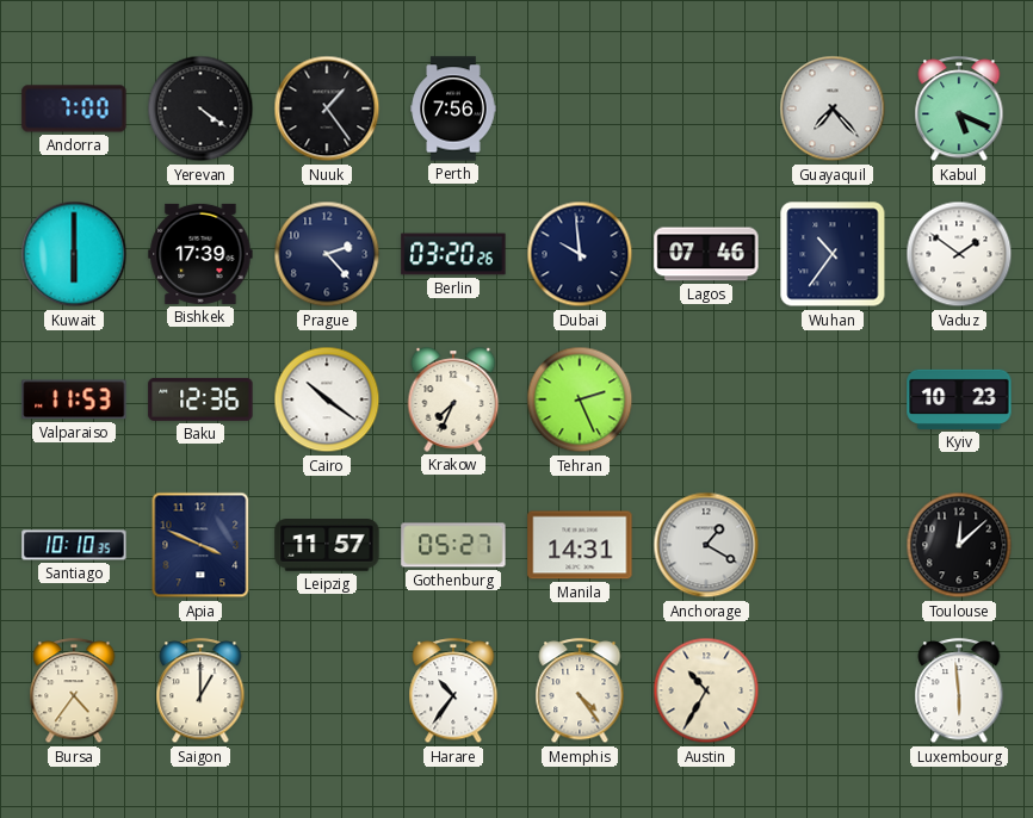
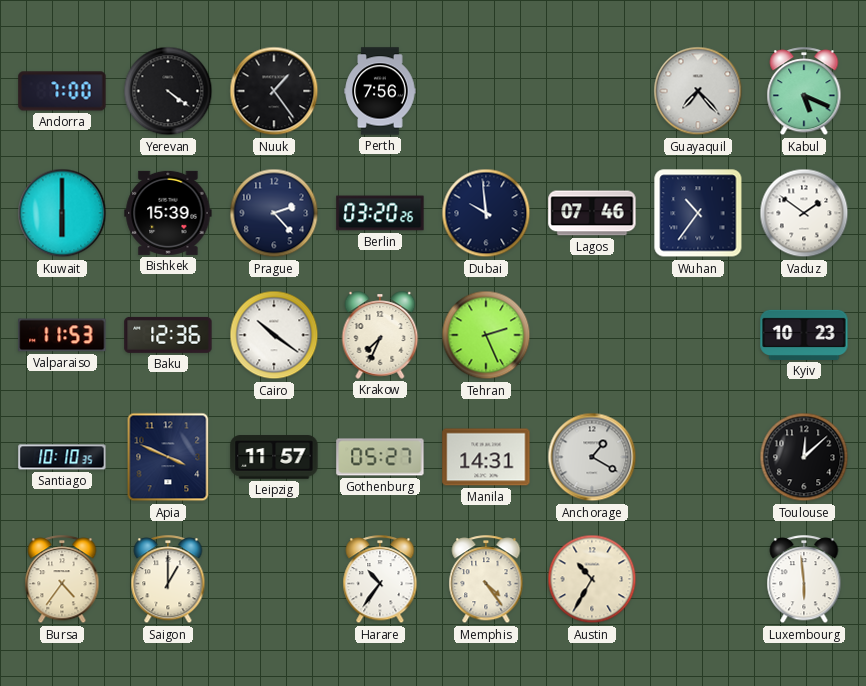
Bishkek: 17:39 -> 15:39 (168, 213)
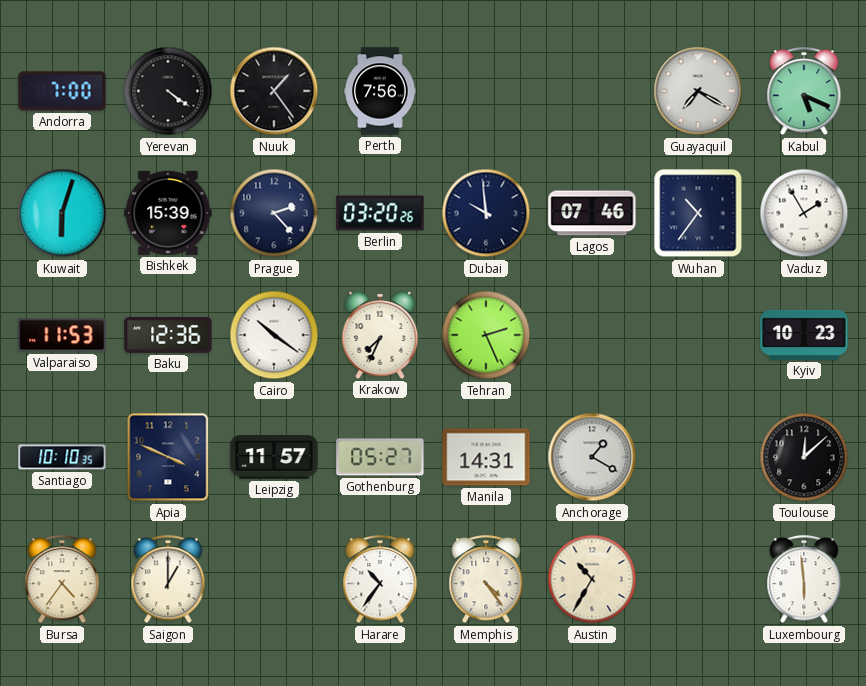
Guayaquil: 7:23 -> 7:20 (698, 91)
Kuwait: 6:00 -> 6:03 (62, 213)
Vaduz: 1:51 -> 1:55 (804, 213)
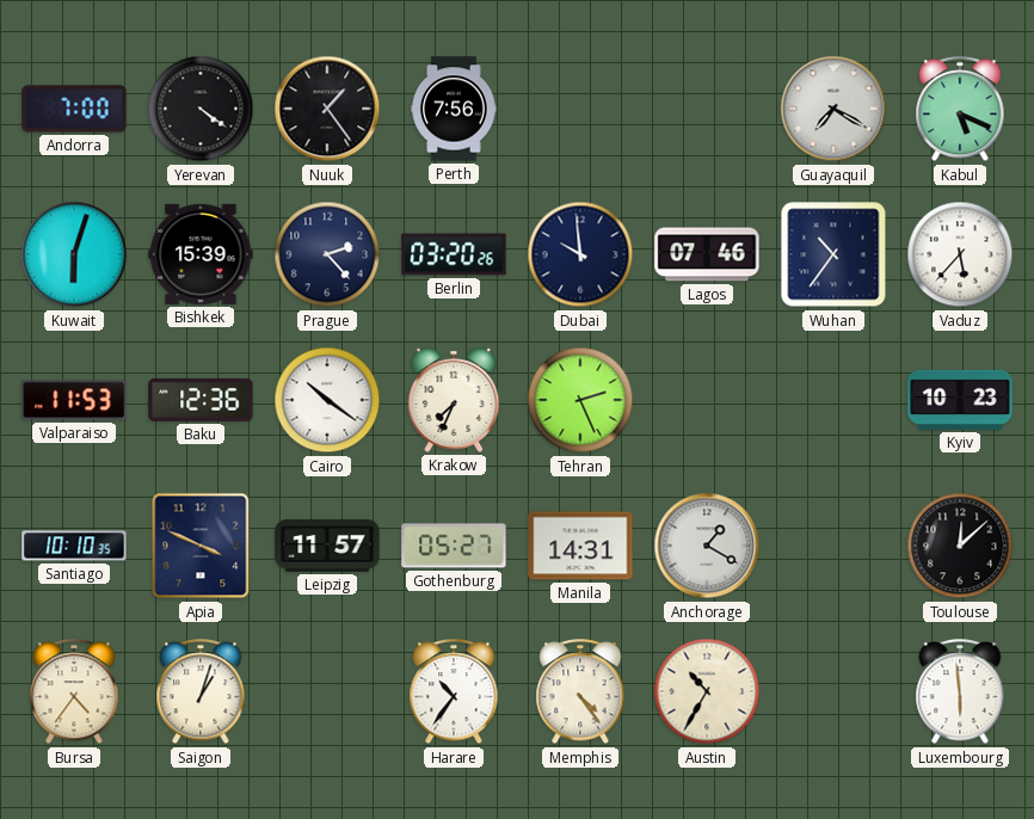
Vaduz: 1:55 -> 5:37 (960, 254)
Saigon: 1:00 -> 1:03 (201, 692)
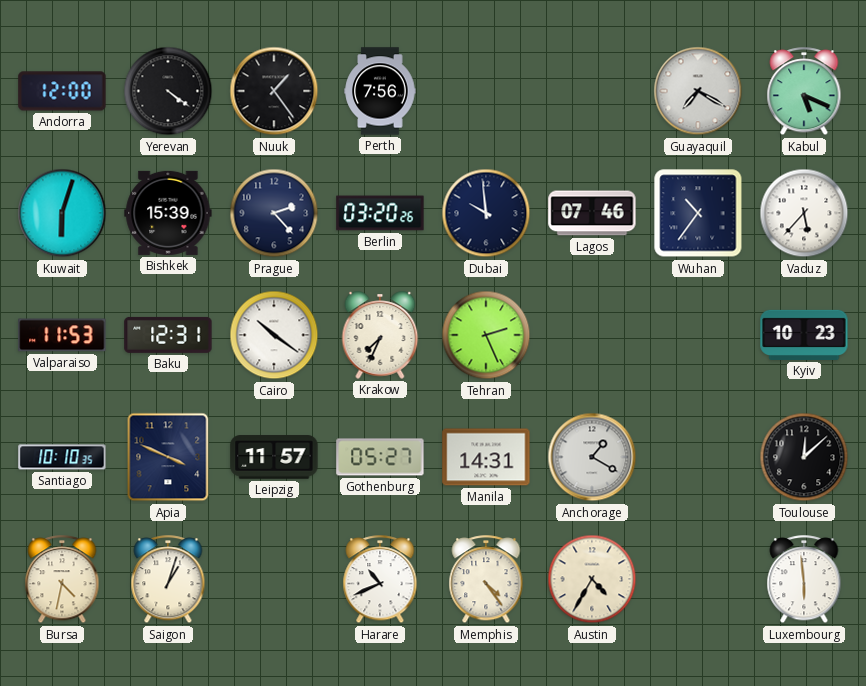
Andorra: 7:00 -> 12:00 (62, 91)
Baku: 12:36 -> 12:31 (168, 335)
Bursa: 4:36 -> 4:32 (62, 580)
Harare: 10:36 -> 10:41 (380, 580)
Austin: 10:35 -> 4:35 (592, 579)
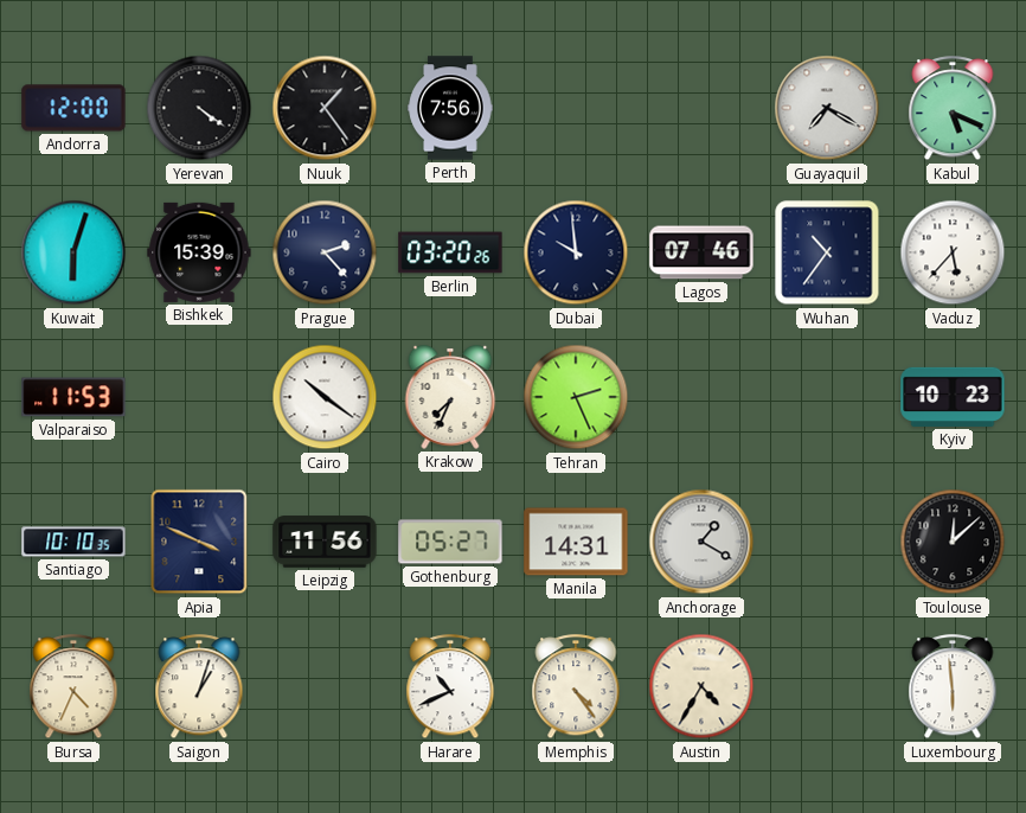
Baku: 12:31 -> none (168, 335)
Leipzig: 11:57 -> 11:56 (325, 542)
Bursa: 4:32 -> 4:34 (73, 687)
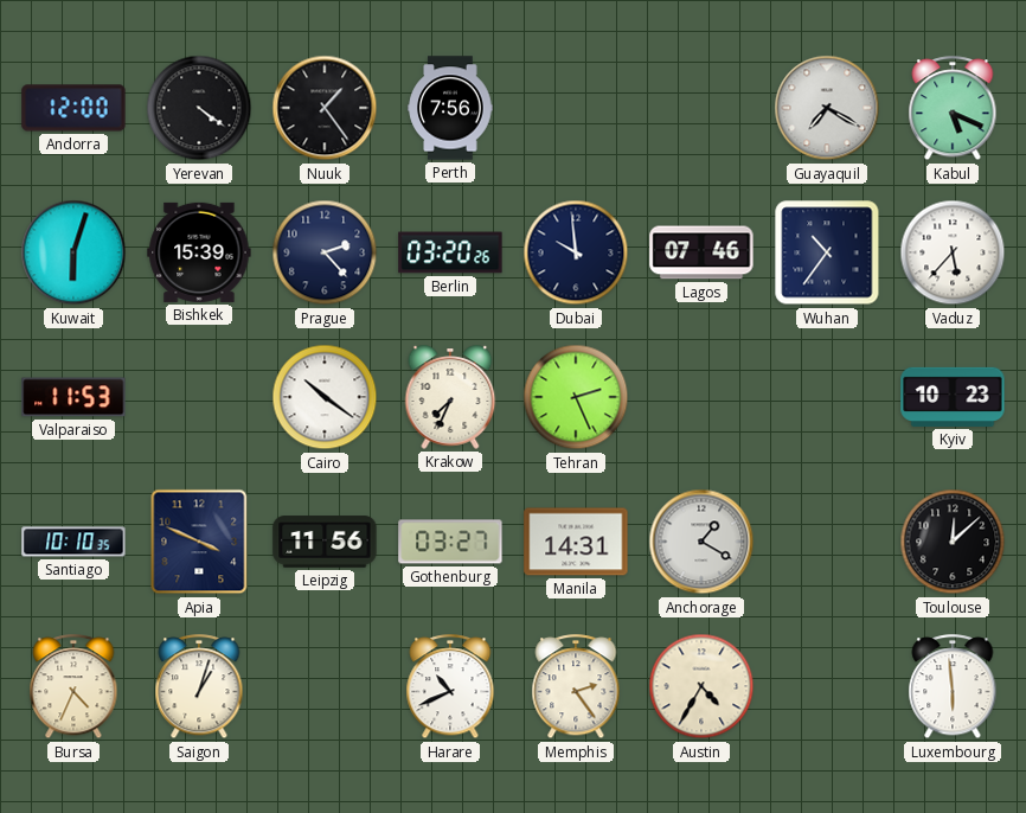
Gothenburg: 05:27 -> 03:27 (450, 542)
Memphis: 4:24 -> 2:24 (576, 687)
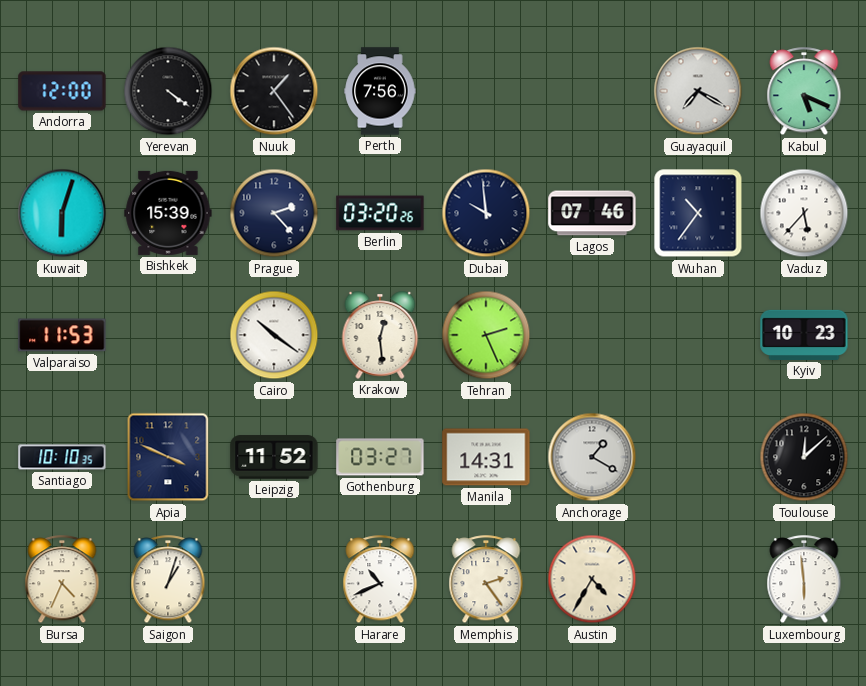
Krakow: 7:34 -> 12:29 (380, 335)
Leipzig: 11:56 -> 11:52 (274, 457)
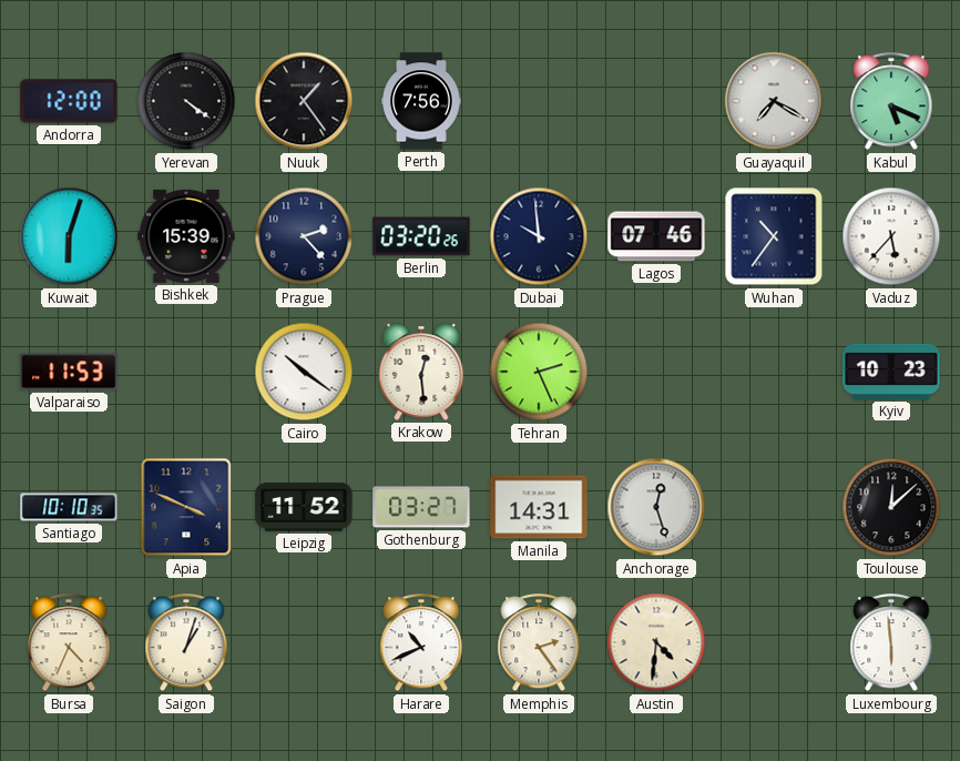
Anchorage: 1:20 -> 12:27 (656, 507)
Austin: 4:35 -> 4:31 (656, 642)
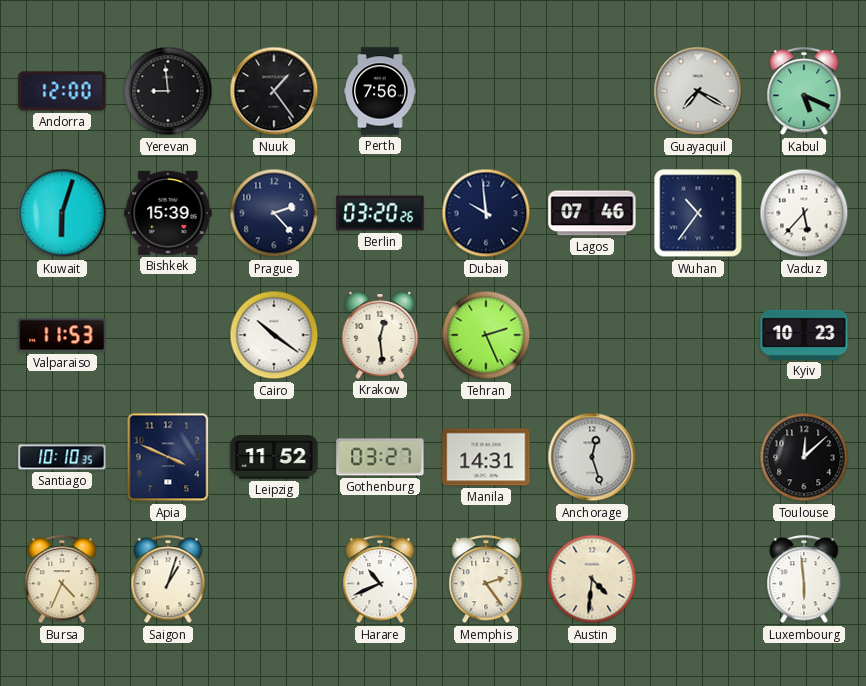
Yerevan: 4:21 -> 8:59 (168, 91)
